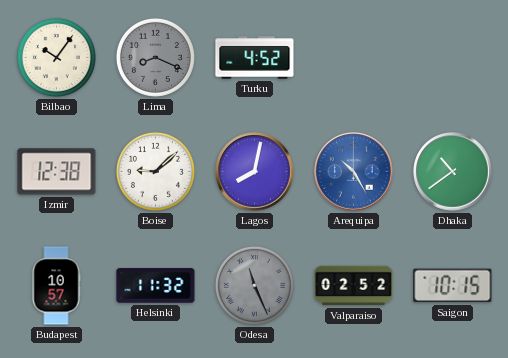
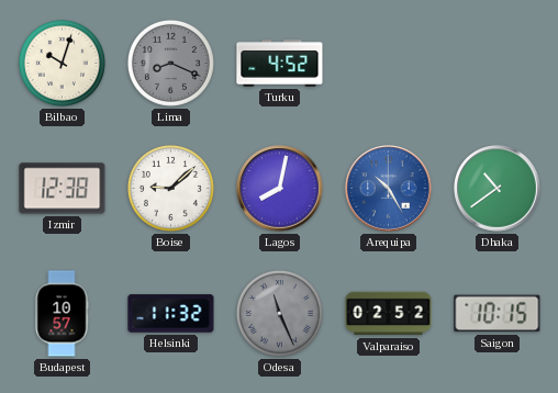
Bilbao: 10:06 -> 10:03 (62, 63)
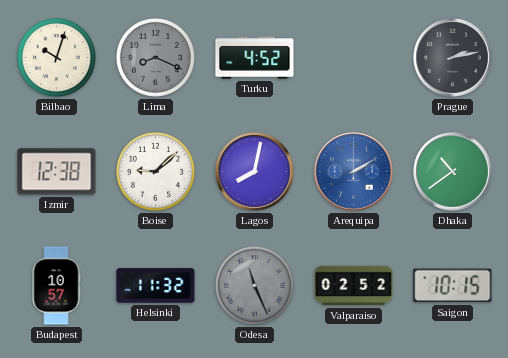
Prague: none -> 2:13 (453, 58)
Arequipa: 10:25 -> 2:10 (354, 172)
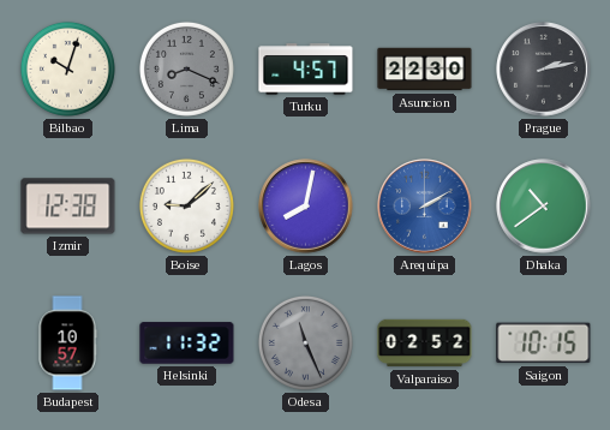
Turku: 4:52 -> 4:57 (306, 70)
Asuncion: none -> 22:30 (425, 70)
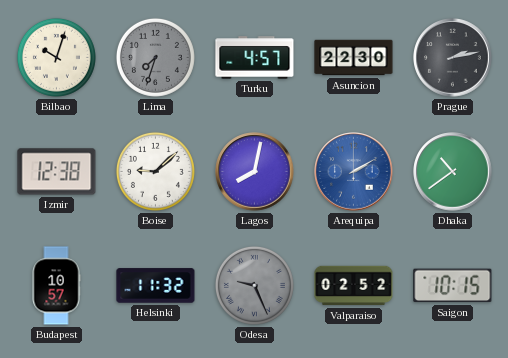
Lima: 8:19 -> 7:33 (155, 57)
Odesa: 11:26 -> 9:26 (254, 285)
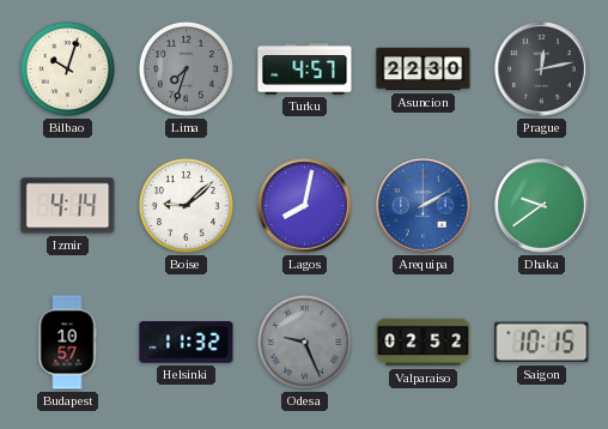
Prague: 2:13 -> 12:13 (542, 70)
Izmir: 12:38 -> 4:14 (68, 206)
Dhaka: 10:39 -> 9:39 (542, 206)
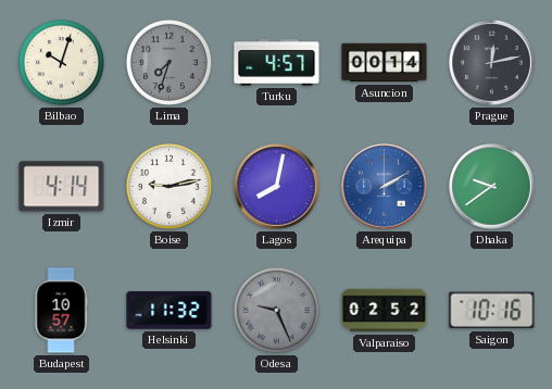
Asuncion: 22:30 -> 00:14 (385, 63)
Boise: 9:08 -> 9:13 (168, 186)
Saigon: 10:15 -> 10:16 (492, 311)
